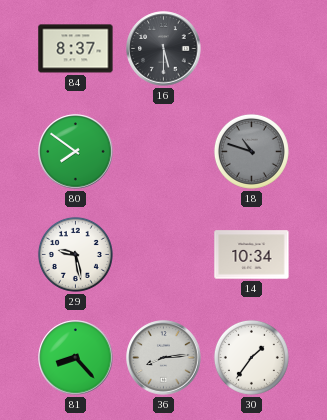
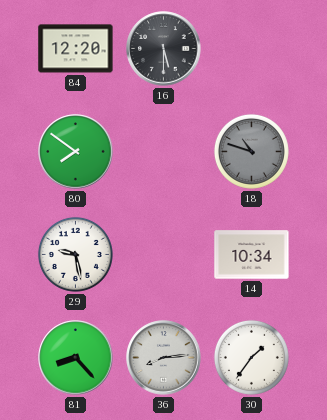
84: 8:37 -> 12:20 (76, 49)
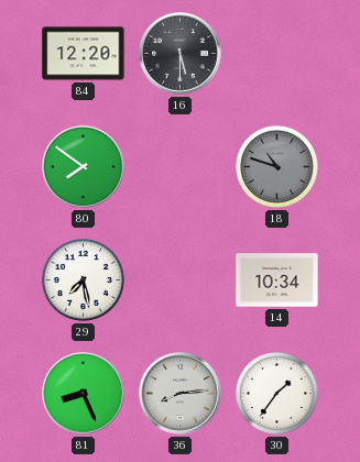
29: 9:28 -> 7:28 (83, 279)
81: 8:23 -> 8:26 (84, 394)
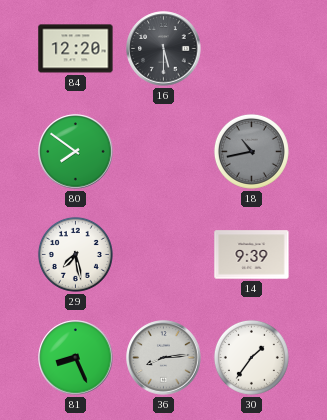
18: 10:48 -> 10:43 (251, 151)
14: 10:34 -> 9:39 (252, 255)
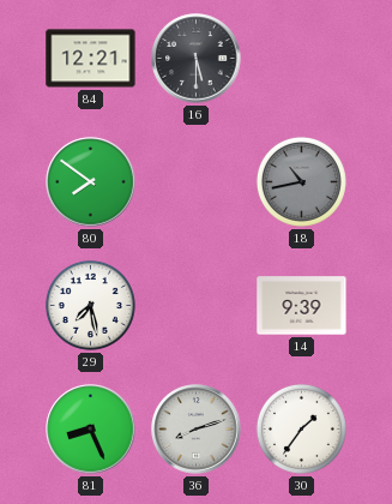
84: 12:20 -> 12:21 (91, 59)
36: 8:14 -> 8:12 (197, 430)
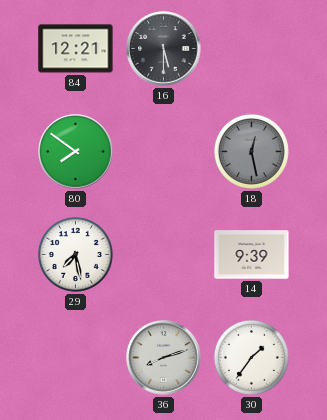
18: 10:43 -> 12:28 (251, 151)
81: 8:26 -> none (91, 430)
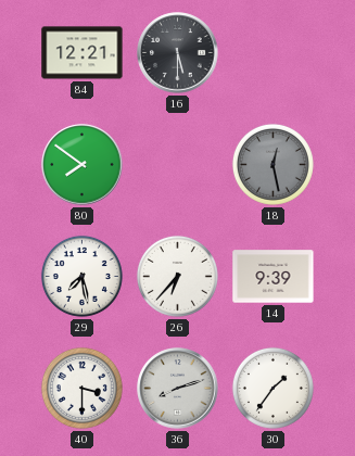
26: none -> 6:37 (177, 276)
40: none -> 3:30 (81, 388)
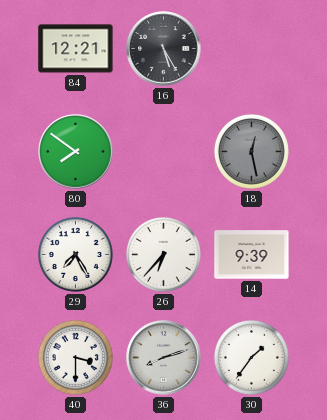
16: 5:30 -> 5:25 (164, 49)
29: 7:28 -> 7:25 (75, 254)
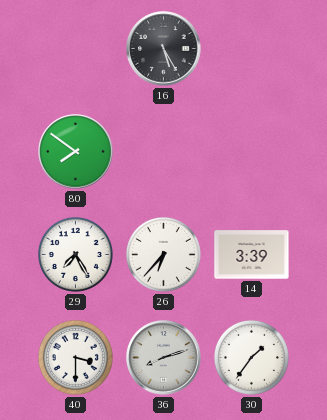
84: 12:21 -> none (76, 49)
18: 12:28 -> none (251, 151)
14: 9:39 -> 3:39 (252, 255)
